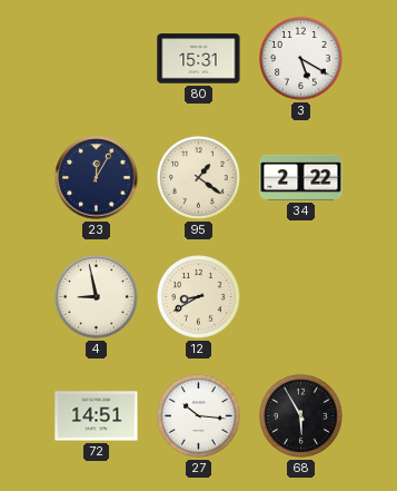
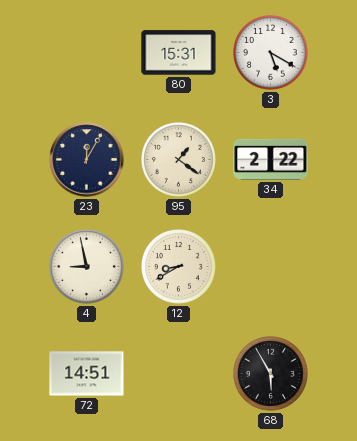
27: 10:16 -> none (199, 416)
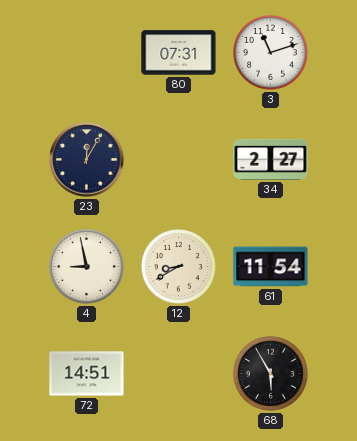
80: 15:31 -> 07:31 (179, 53)
3: 5:20 -> 11:12 (271, 53)
95: 1:21 -> none (179, 160)
34: 2:22 -> 2:27 (271, 159)
61: none -> 11:54 (271, 267)
